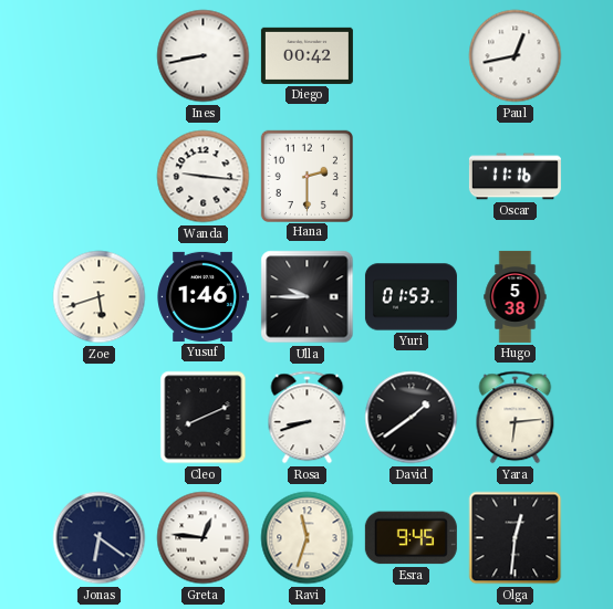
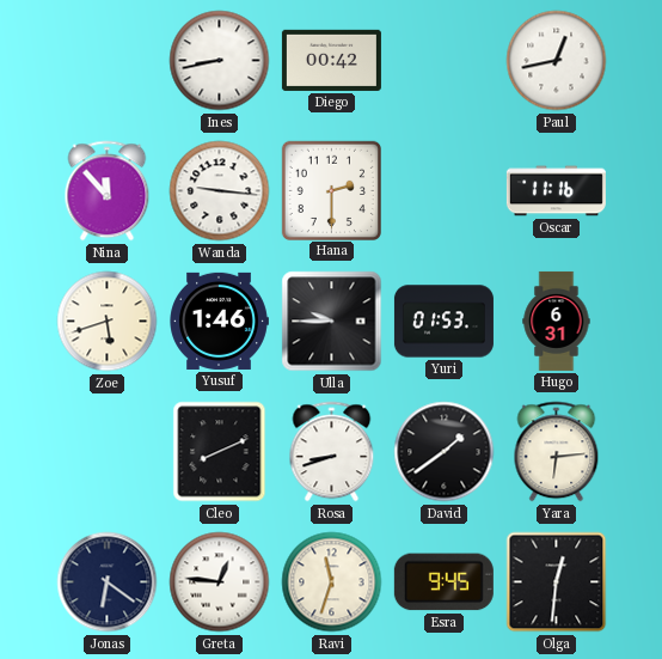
Nina: none -> 11:53 (108, 191)
Hugo: 5:38 -> 6:31 (557, 321)
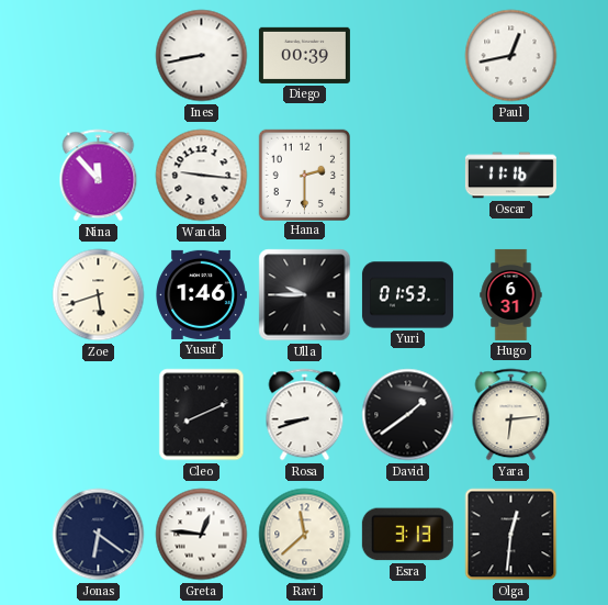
Diego: 00:42 -> 00:39 (304, 55)
Ravi: 11:33 -> 11:38 (305, 535)
Esra: 9:45 -> 3:13 (407, 535)
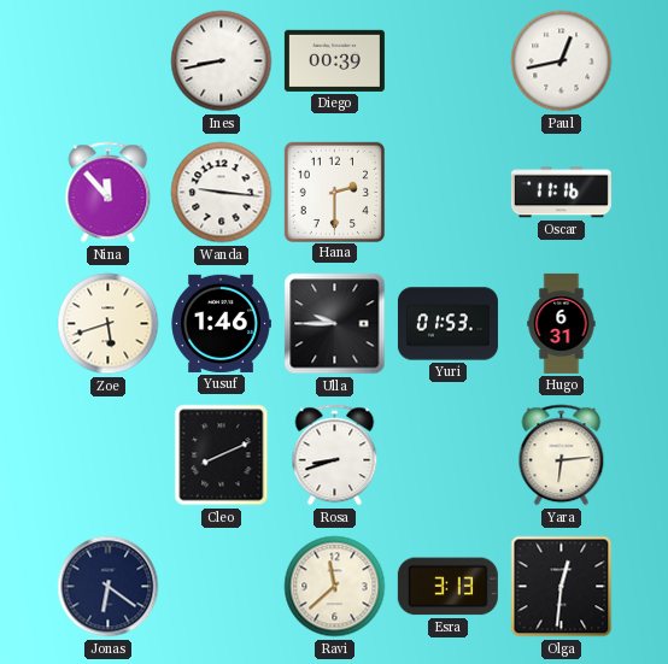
David: 1:39 -> none (408, 415)
Greta: 12:46 -> none (202, 535)
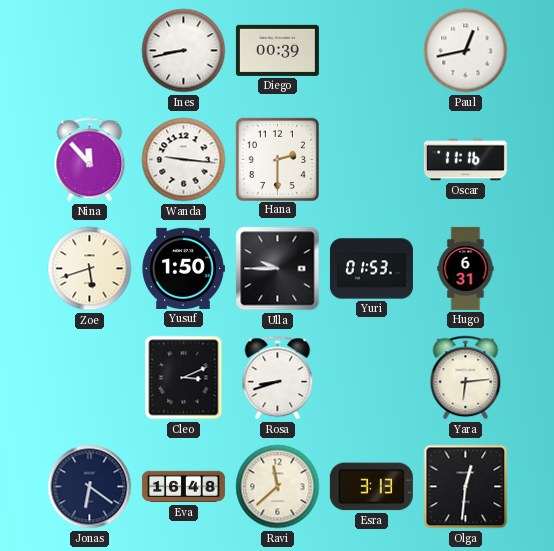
Yusuf: 1:46 -> 1:50 (183, 268)
Cleo: 8:11 -> 3:11 (184, 378)
Eva: none -> 16:48 (183, 487)
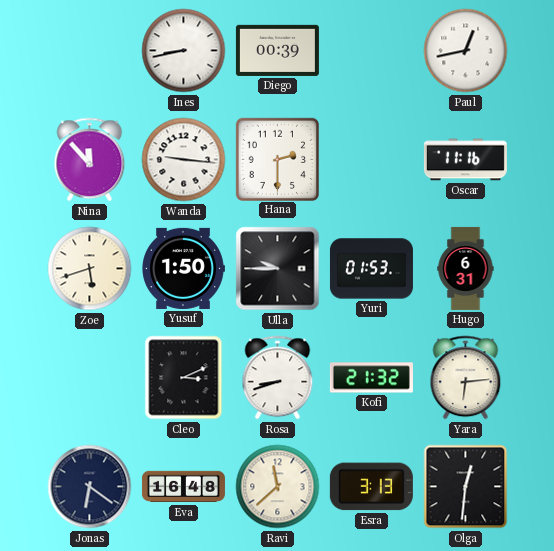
Kofi: none -> 21:32 (371, 378)
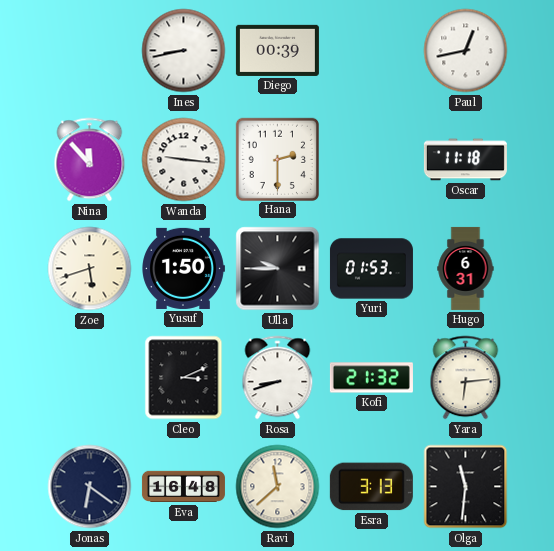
Oscar: 11:16 -> 11:18 (465, 160)
Olga: 12:31 -> 11:31 (466, 487)
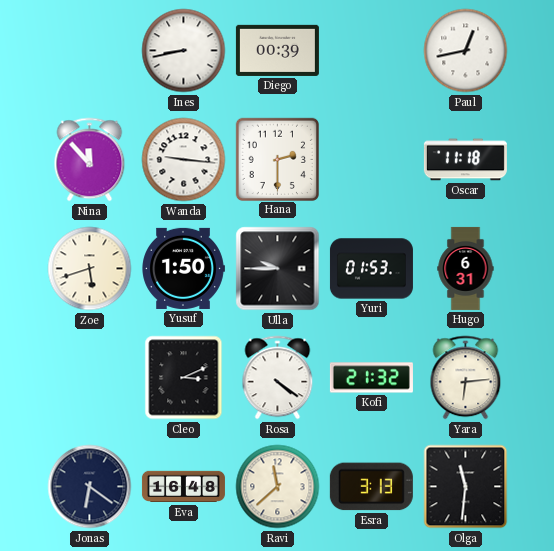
Rosa: 8:42 -> 4:21 (278, 378)
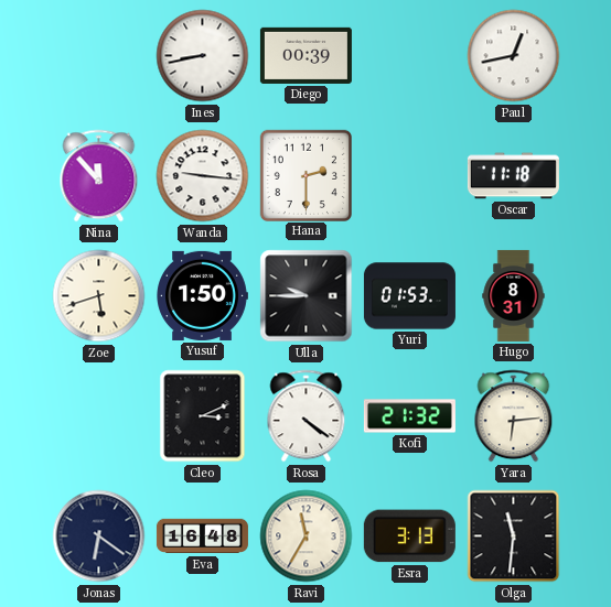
Hugo: 6:31 -> 8:31 (514, 295)
Ravi: 11:38 -> 11:35 (307, 536)
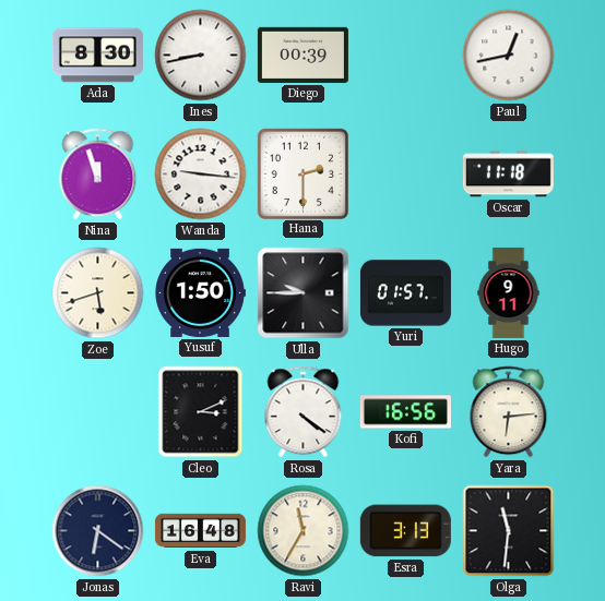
Ada: none -> 8:30 (97, 56)
Nina: 11:53 -> 11:57 (98, 175)
Yuri: 01:53 -> 01:57 (405, 293)
Hugo: 8:31 -> 9:11 (509, 292)
Kofi: 21:32 -> 16:56 (405, 412)
